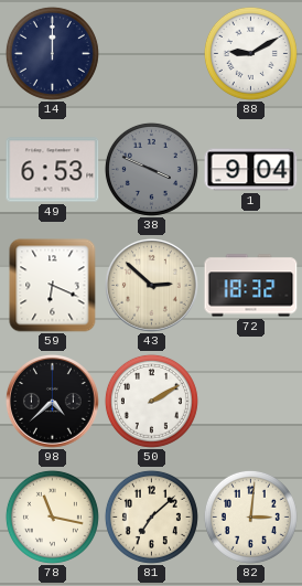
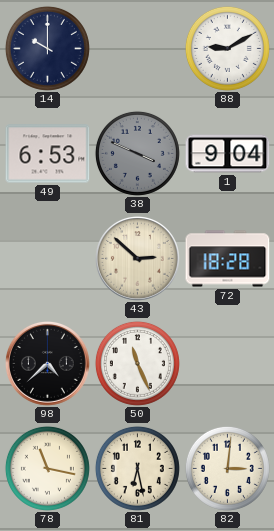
14: 12:00 -> 10:00 (47, 48)
59: 6:19 -> none (53, 286)
72: 18:32 -> 18:28 (228, 259)
50: 2:10 -> 11:26 (137, 363)
81: 7:08 -> 6:28 (137, 468)
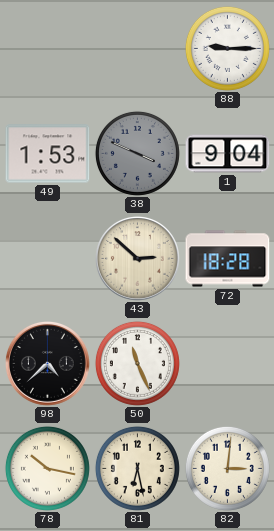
14: 10:00 -> none (47, 48)
88: 9:10 -> 9:15 (227, 48)
49: 6:53 -> 1:53 (48, 154)
78: 11:17 -> 10:17 (47, 468)
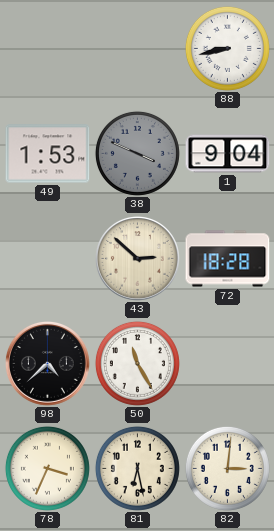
88: 9:15 -> 8:43 (227, 48)
50: 11:26 -> 11:25 (137, 363)
78: 10:17 -> 3:34 (47, 468)
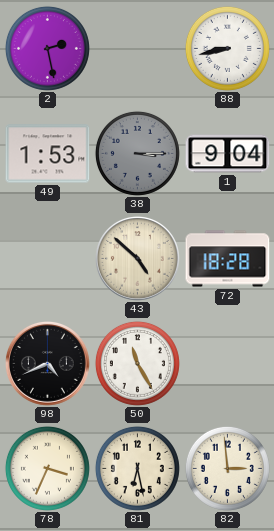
2: none -> 2:28 (47, 48)
38: 3:49 -> 3:15 (137, 153)
43: 2:52 -> 4:52 (137, 258)
98: 4:38 -> 4:41 (47, 363)
82: 3:01 -> 2:59 (227, 468)
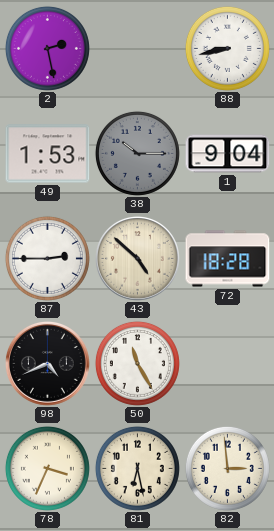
38: 3:15 -> 10:15 (137, 153)
87: none -> 2:45 (47, 258)
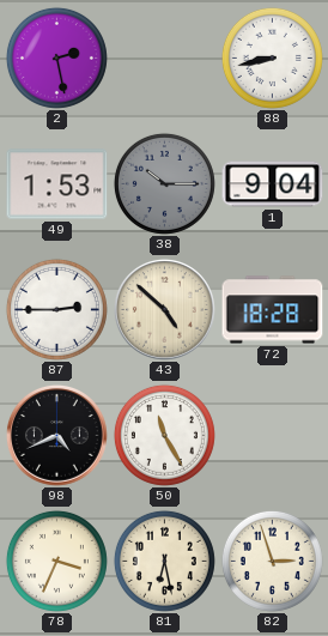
82: 2:59 -> 2:57 (272, 561)
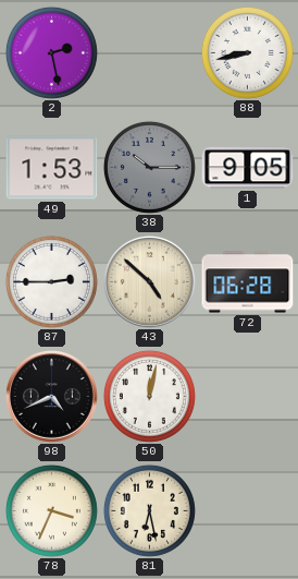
1: 9:04 -> 9:05 (248, 168)
72: 18:28 -> 06:28 (248, 282)
50: 11:25 -> 12:02 (149, 396)
82: 2:57 -> none (272, 561)
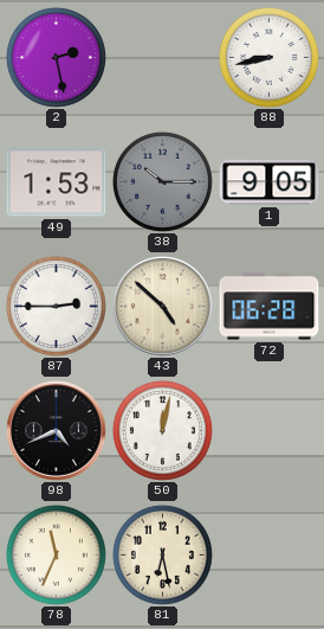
78: 3:34 -> 11:34 (56, 554)
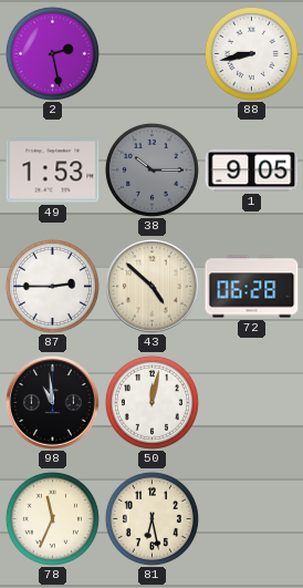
98: 4:41 -> 10:59 (52, 402)
